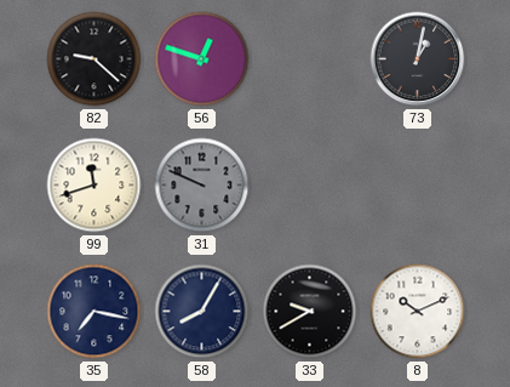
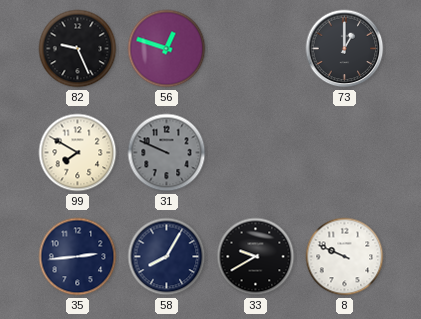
82: 9:22 -> 9:26 (78, 49)
73: 1:02 -> 1:00 (345, 49)
99: 11:42 -> 7:50 (78, 153)
35: 7:17 -> 2:44 (78, 257)
8: 10:11 -> 9:49 (345, 257)
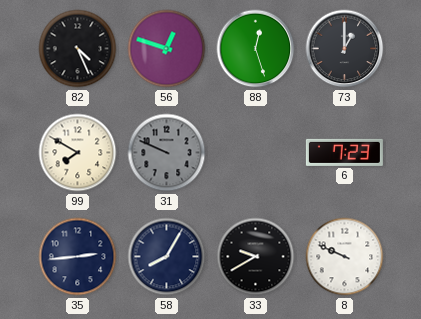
82: 9:26 -> 4:26 (78, 49)
88: none -> 12:27 (256, 49)
6: none -> 7:23 (344, 152)
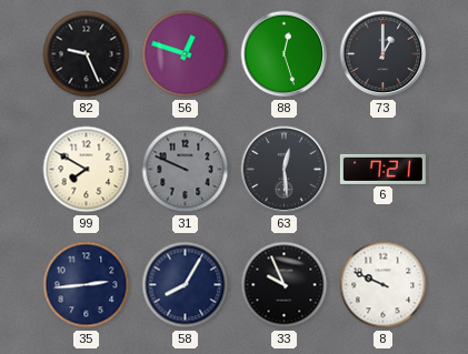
82: 4:26 -> 9:26 (87, 54)
63: none -> 12:29 (285, 170)
6: 7:23 -> 7:21 (382, 169)
33: 9:40 -> 9:56 (285, 285)
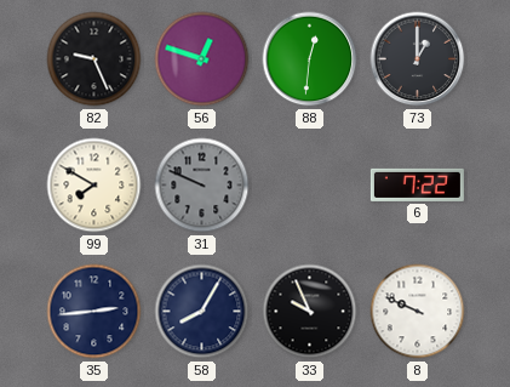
88: 12:27 -> 12:31 (310, 59)
63: 12:29 -> none (285, 170)
6: 7:21 -> 7:22 (417, 184)
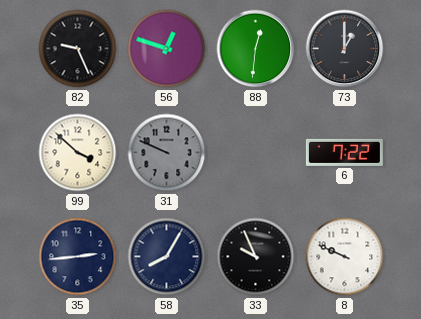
99: 7:50 -> 3:52 (78, 153)
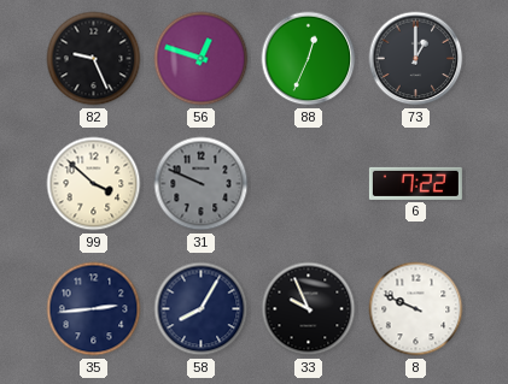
88: 12:31 -> 12:34 (309, 59)
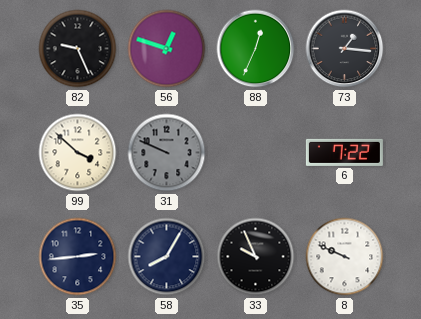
73: 1:00 -> 1:16 (345, 49)
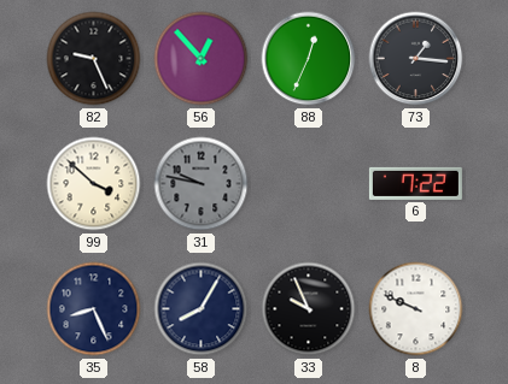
56: 12:48 -> 12:53 (202, 59)
31: 9:49 -> 9:47 (202, 184)
35: 2:44 -> 8:26 (94, 309)
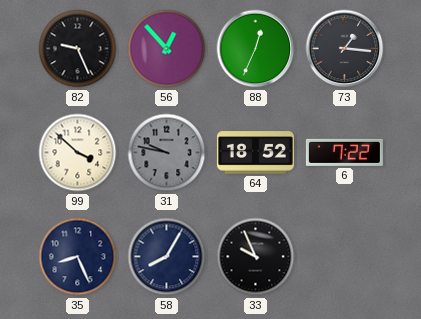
64: none -> 18:52 (255, 153)
8: 9:49 -> none (416, 309)
